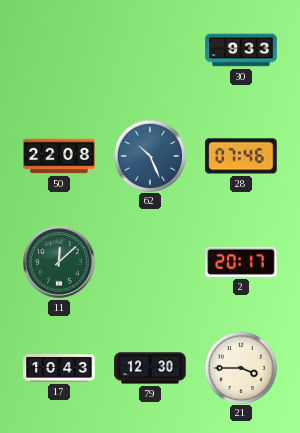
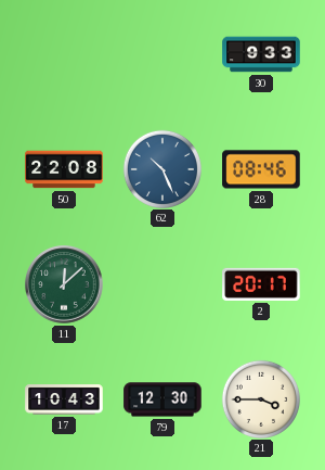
28: 07:46 -> 08:46 (261, 169)
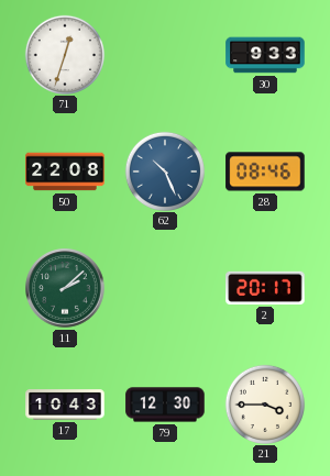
71: none -> 12:33 (64, 54)
11: 12:08 -> 2:08 (65, 288)
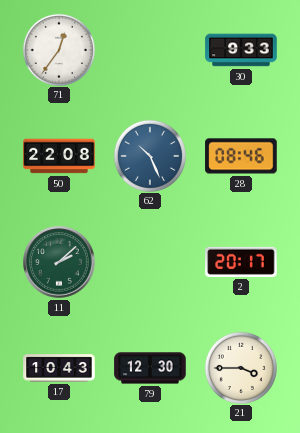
71: 12:33 -> 12:36 (58, 49)
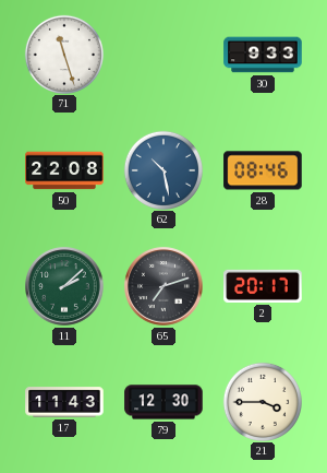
71: 12:36 -> 11:27 (63, 54)
62: 10:26 -> 10:28 (162, 169)
65: none -> 7:12 (163, 286)
17: 10:43 -> 11:43 (64, 402)
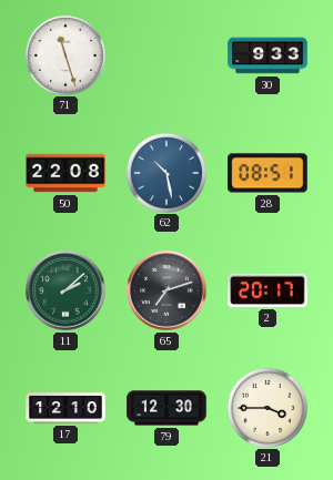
28: 08:46 -> 08:51 (268, 173)
17: 11:43 -> 12:10 (65, 408)
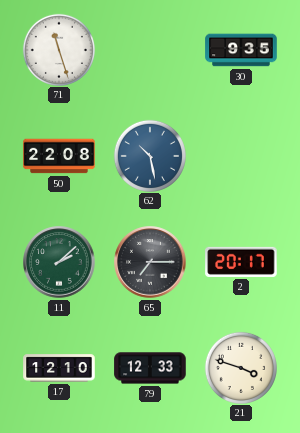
30: 9:33 -> 9:35 (241, 50)
28: 08:51 -> none (268, 173)
65: 7:12 -> 7:15 (150, 262)
79: 12:30 -> 12:33 (150, 368)
21: 3:45 -> 3:48 (240, 367)
